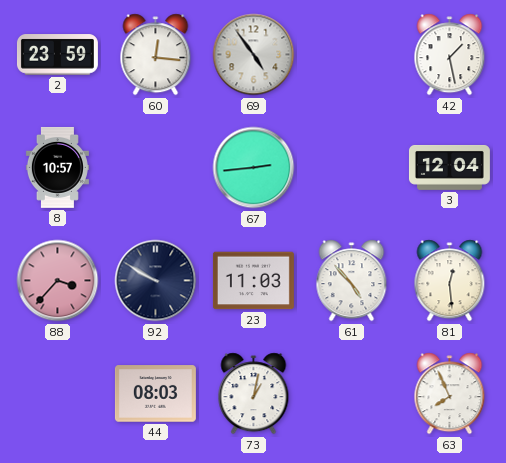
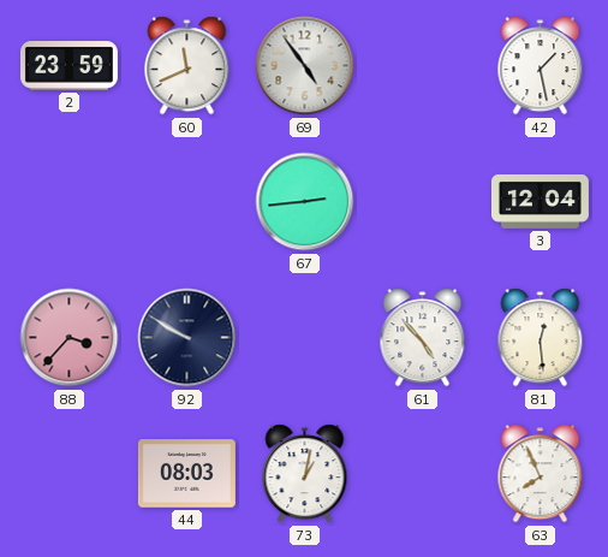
60: 12:16 -> 11:41 (187, 66)
8: 10:57 -> none (57, 167)
23: 11:03 -> none (253, 281)
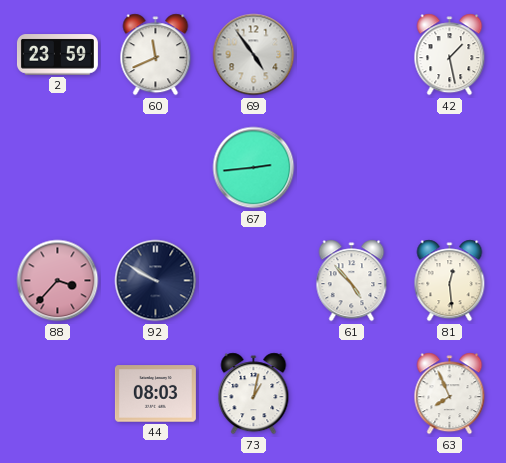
3: 12:04 -> none (540, 201)
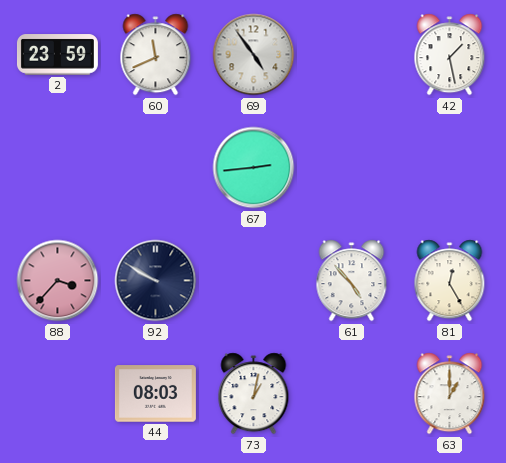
81: 12:29 -> 12:25 (450, 281)
63: 7:56 -> 1:00 (450, 394)
